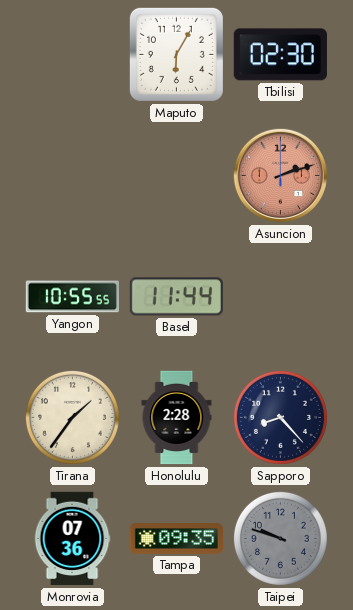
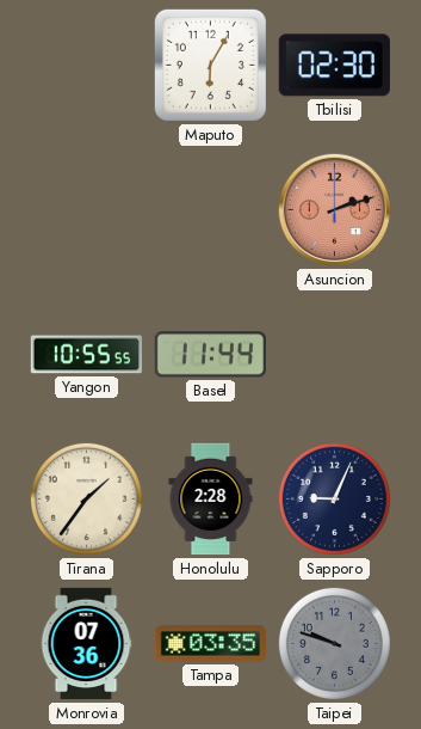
Sapporo: 8:23 -> 9:04 (334, 498)
Tampa: 09:35 -> 03:35 (211, 644)
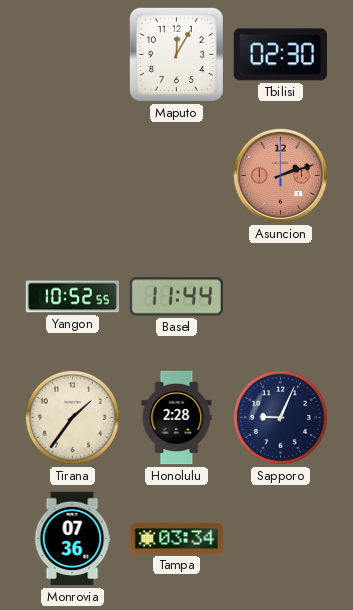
Maputo: 6:05 -> 12:05 (176, 54)
Yangon: 10:55 -> 10:52 (72, 297)
Tampa: 03:35 -> 03:34 (177, 539)
Taipei: 9:48 -> none (334, 643)
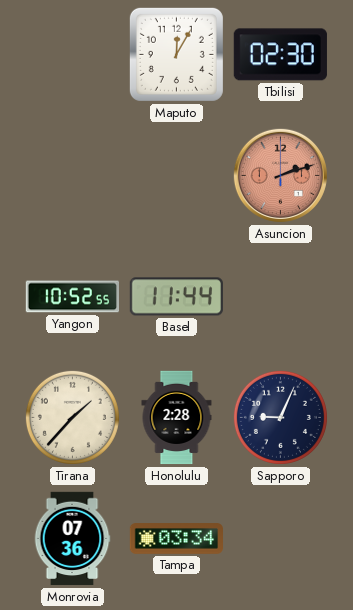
Tirana: 1:36 -> 1:37 (72, 417)
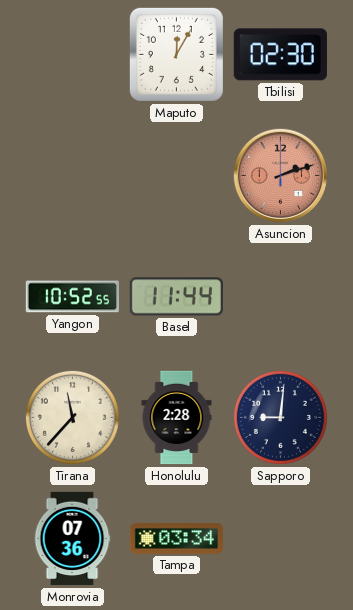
Tirana: 1:37 -> 11:37 (72, 417)
Sapporo: 9:04 -> 9:01 (280, 417)
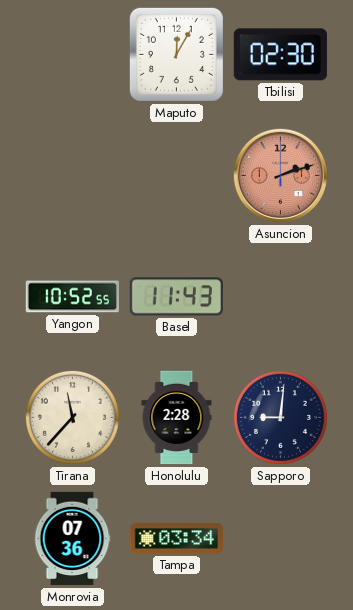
Basel: 11:44 -> 11:43 (176, 297)
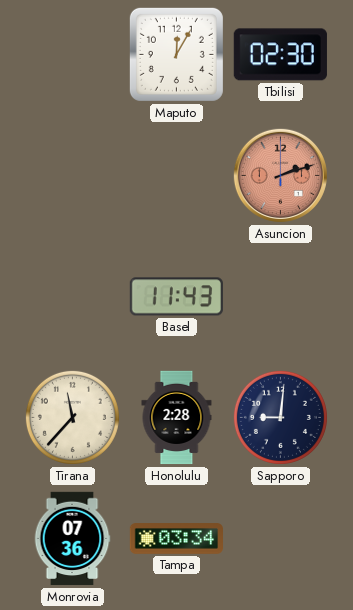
Yangon: 10:52 -> none (72, 297)
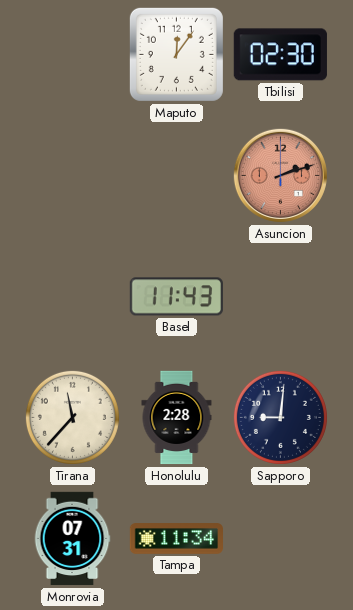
Maputo: 12:05 -> 12:06 (176, 54)
Monrovia: 07:36 -> 07:31 (72, 539)
Tampa: 03:34 -> 11:34 (177, 539)
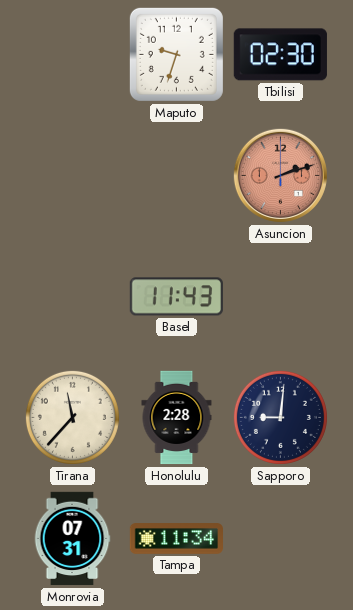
Maputo: 12:06 -> 9:33 (176, 54)
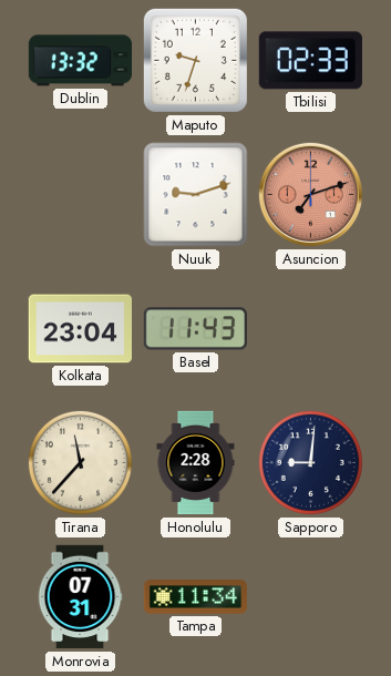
Dublin: none -> 13:32 (80, 61)
Tbilisi: 02:30 -> 02:33 (310, 61)
Nuuk: none -> 9:12 (196, 195)
Asuncion: 2:12 -> 7:12 (310, 194)
Kolkata: none -> 23:04 (80, 329)
